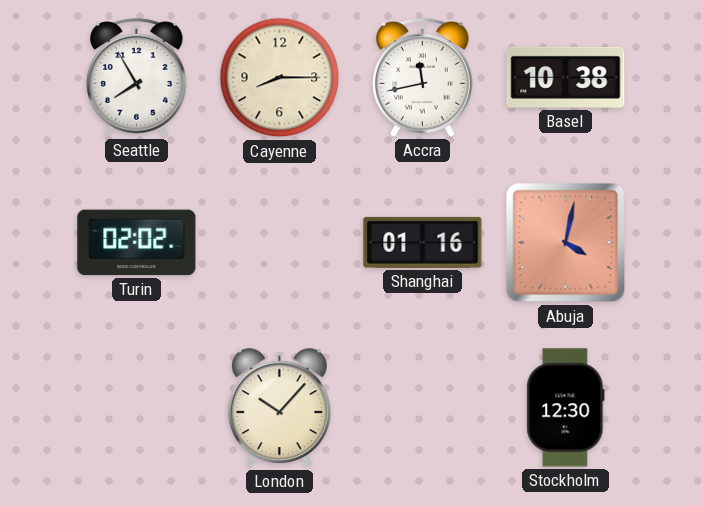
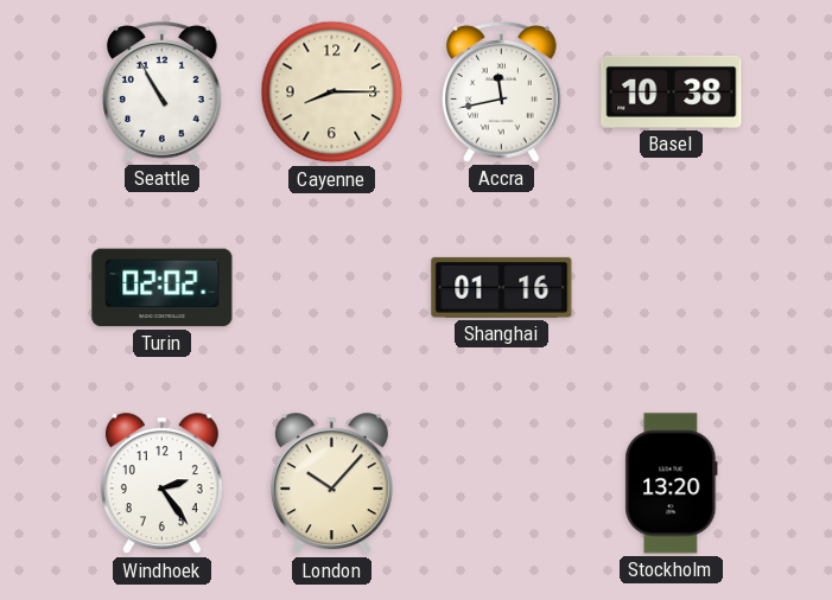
Seattle: 7:55 -> 10:55 (163, 92)
Abuja: 4:02 -> none (566, 243)
Windhoek: none -> 2:24 (161, 484)
Stockholm: 12:30 -> 13:20 (672, 484)
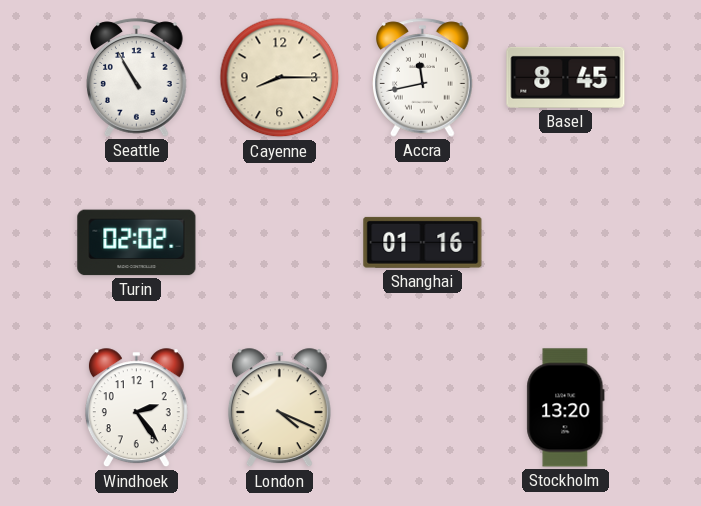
Basel: 10:38 -> 8:45 (566, 77)
London: 10:07 -> 4:19 (279, 408)
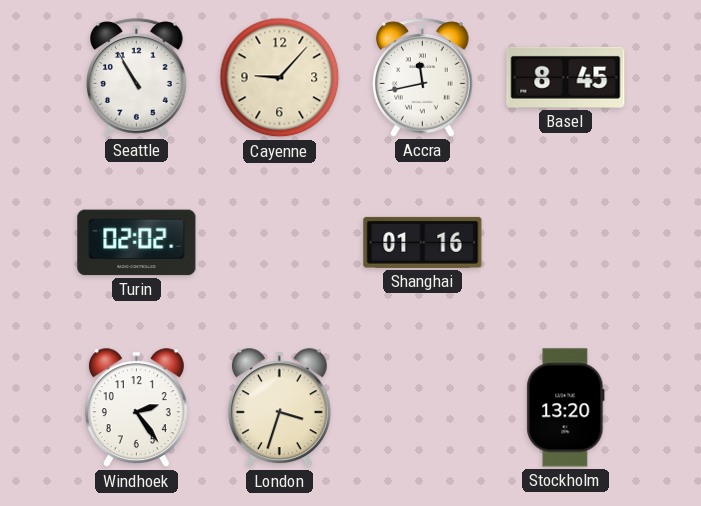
Cayenne: 8:15 -> 9:07 (280, 78)
London: 4:19 -> 3:33 (279, 408)
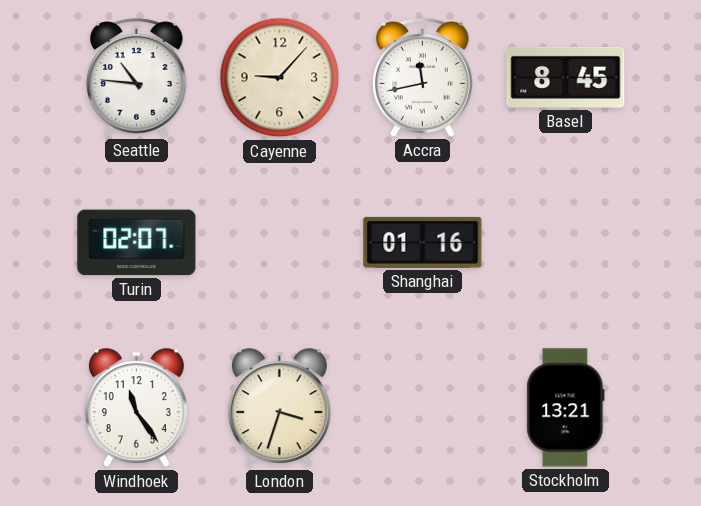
Seattle: 10:55 -> 10:46 (137, 78)
Turin: 02:02 -> 02:07 (137, 243)
Windhoek: 2:24 -> 11:24 (136, 408)
Stockholm: 13:20 -> 13:21 (566, 408)
